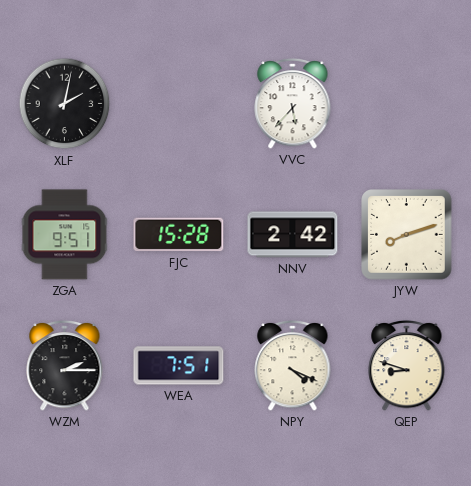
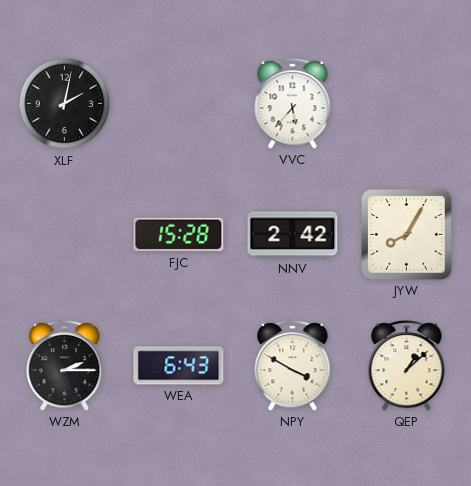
ZGA: 9:51 -> none (65, 235)
JYW: 8:12 -> 8:05 (407, 235)
WEA: 7:51 -> 6:43 (179, 366)
NPY: 4:19 -> 3:50 (293, 365)
QEP: 8:48 -> 1:08 (407, 365)
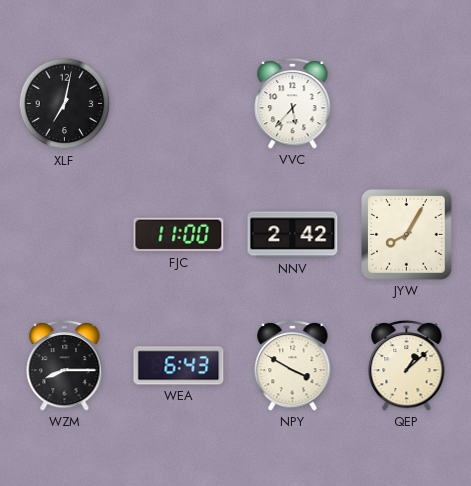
XLF: 2:02 -> 7:02 (65, 104)
FJC: 15:28 -> 11:00 (179, 235)
WZM: 2:15 -> 8:15 (65, 365)
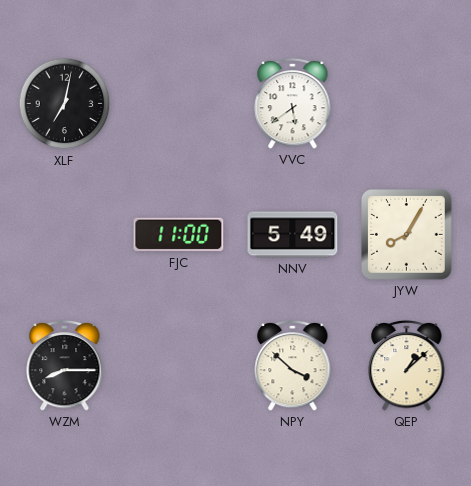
VVC: 5:37 -> 5:39 (293, 103)
NNV: 2:42 -> 5:49 (293, 235)
WEA: 6:43 -> none (179, 366)
NPY: 3:50 -> 3:52 (293, 365)
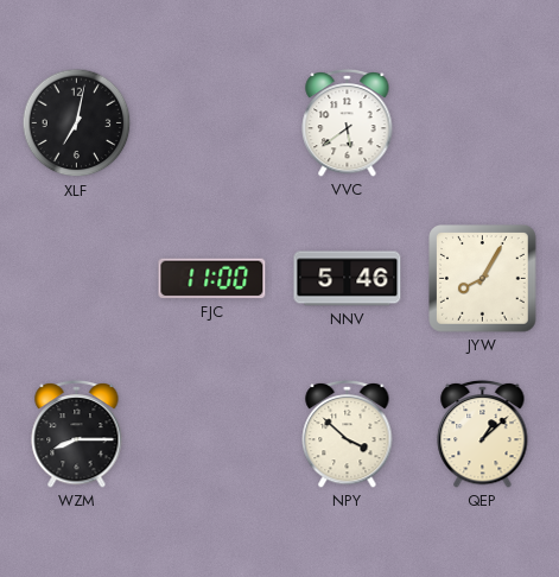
NNV: 5:49 -> 5:46 (348, 279)
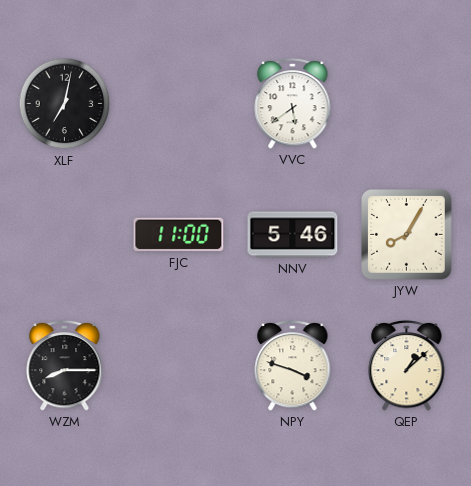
NPY: 3:52 -> 3:48 (293, 365)
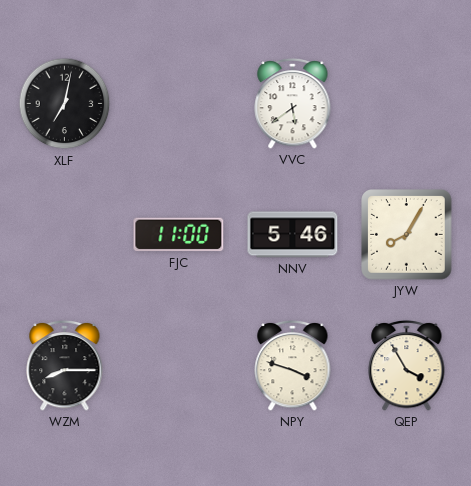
QEP: 1:08 -> 3:55 (407, 365)
